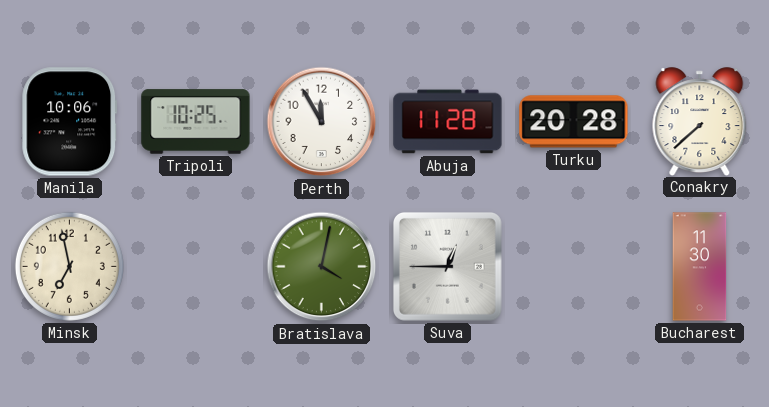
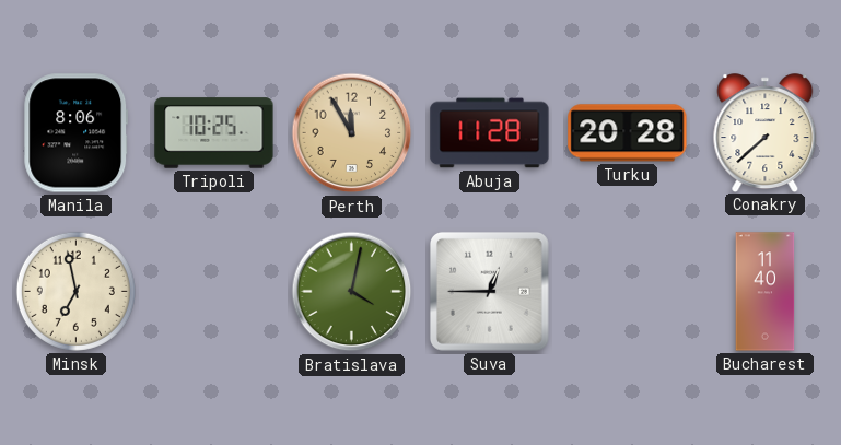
Manila: 10:06 -> 8:06 (77, 133)
Perth dial: white -> champagne (352, 133)
Bucharest: 11:30 -> 11:40 (766, 292)
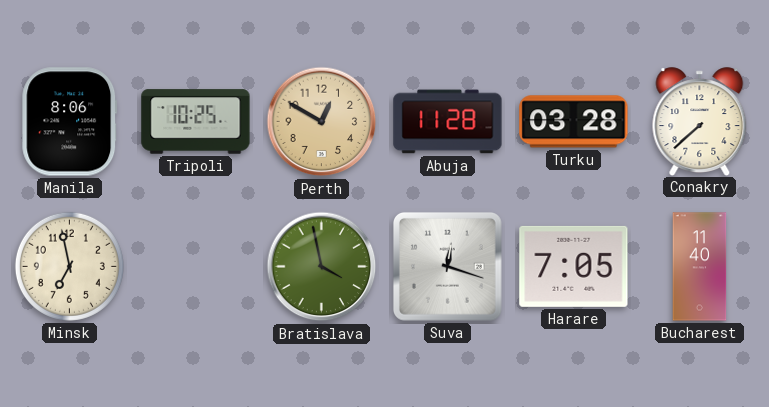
Perth: 11:55 -> 12:50 (322, 122)
Turku: 20:28 -> 03:28 (574, 122)
Bratislava: 4:02 -> 3:58 (322, 267)
Suva: 12:45 -> 12:18 (447, 266)
Harare: none -> 7:05 (574, 266)
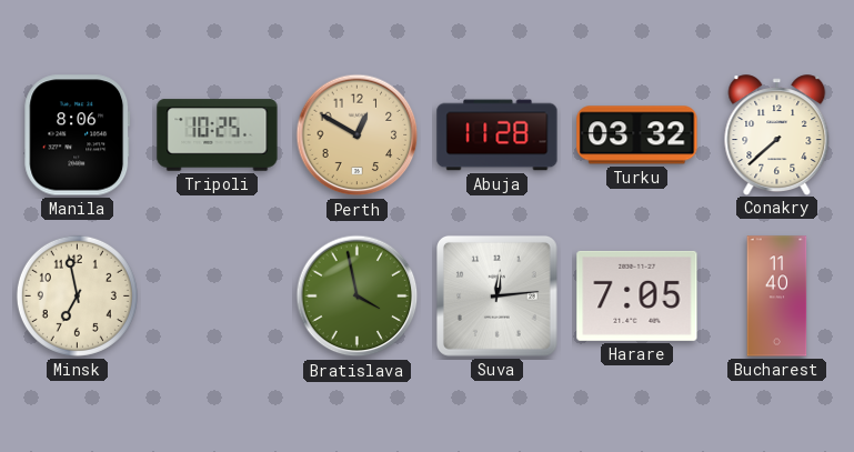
Turku: 03:28 -> 03:32 (637, 135)
Suva: 12:18 -> 12:14 (496, 295)
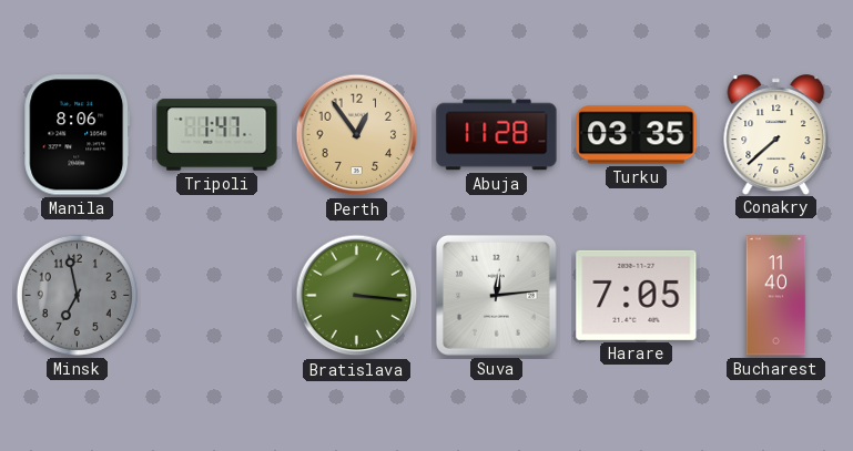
Tripoli: 10:25 -> 1:47 (217, 135)
Perth: 12:50 -> 12:54 (357, 135)
Turku: 03:32 -> 03:35 (637, 135)
Minsk dial: cream -> grey (77, 295)
Bratislava: 3:58 -> 3:16 (357, 296)
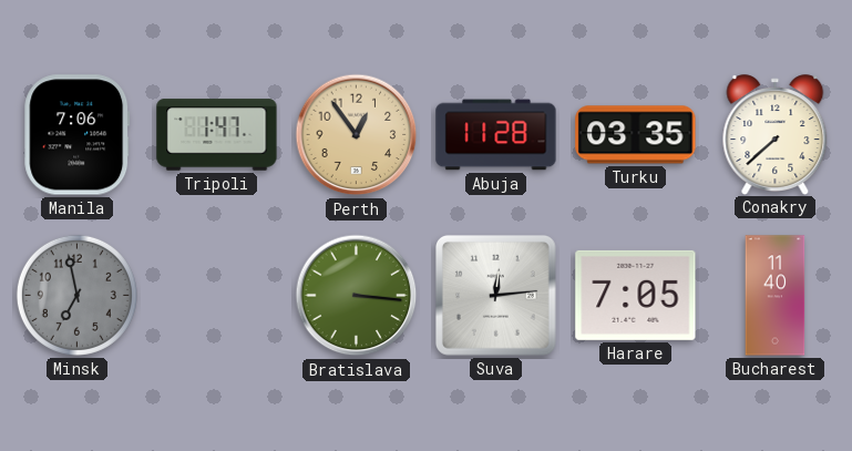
Manila: 8:06 -> 7:06 (78, 135)
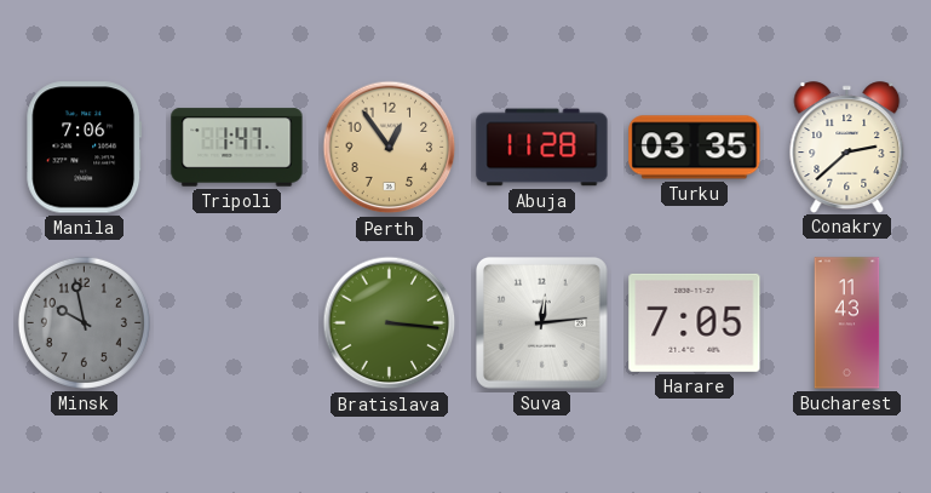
Conakry: 7:38 -> 2:38 (847, 147)
Minsk: 6:58 -> 9:58 (84, 322)
Bucharest: 11:40 -> 11:43 (847, 323)
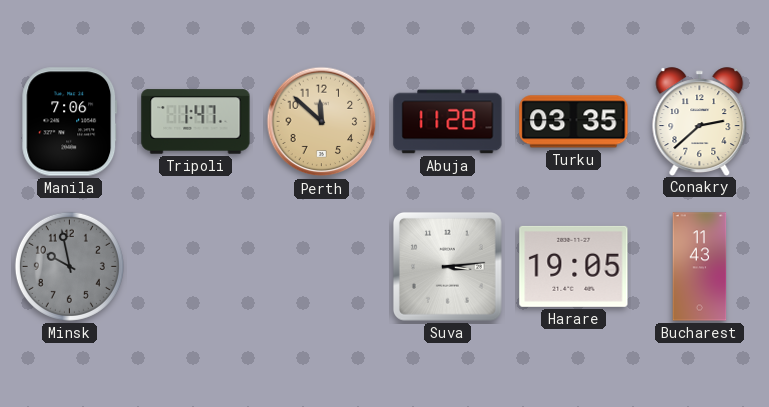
Perth: 12:54 -> 11:52 (322, 122)
Bratislava: 3:16 -> none (390, 323)
Suva: 12:14 -> 3:14 (447, 266)
Harare: 7:05 -> 19:05 (574, 266)
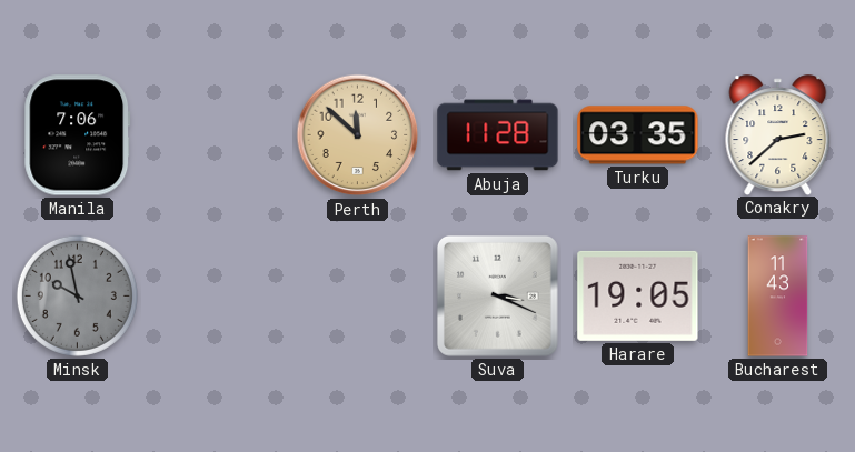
Tripoli: 1:47 -> none (196, 122)
Suva: 3:14 -> 3:19 (497, 295)
